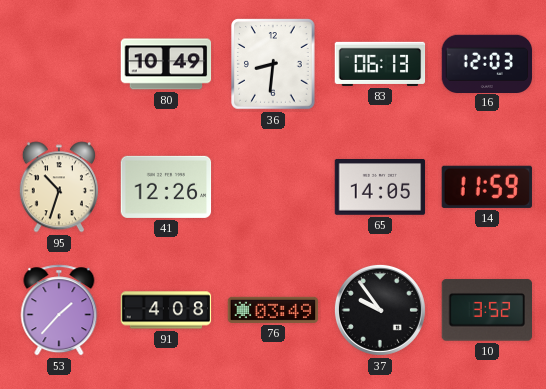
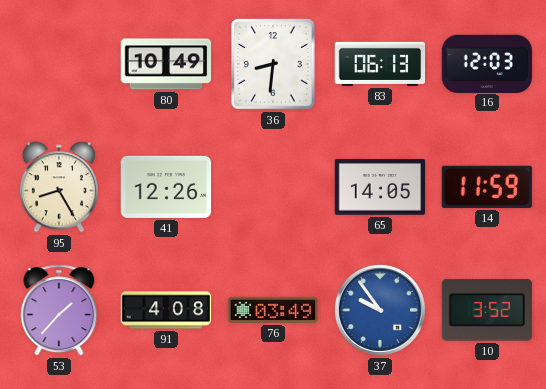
95: 10:33 -> 8:25 (59, 187)
37 dial: black -> blue (380, 310)
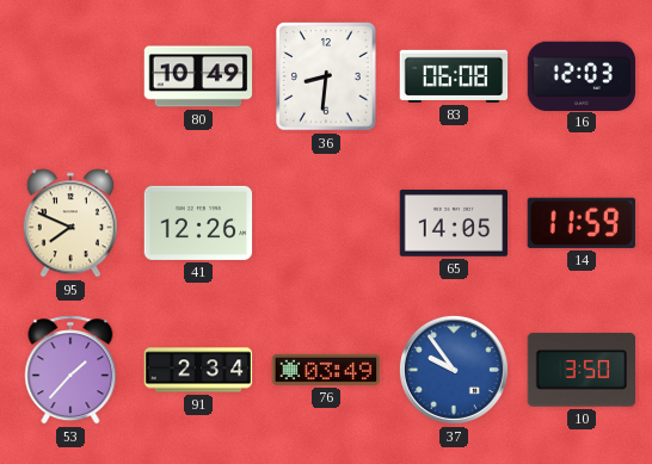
83: 06:13 -> 06:08 (454, 76)
95: 8:25 -> 7:49 (70, 223)
91: 4:08 -> 2:34 (198, 370)
10: 3:52 -> 3:50 (580, 370)
